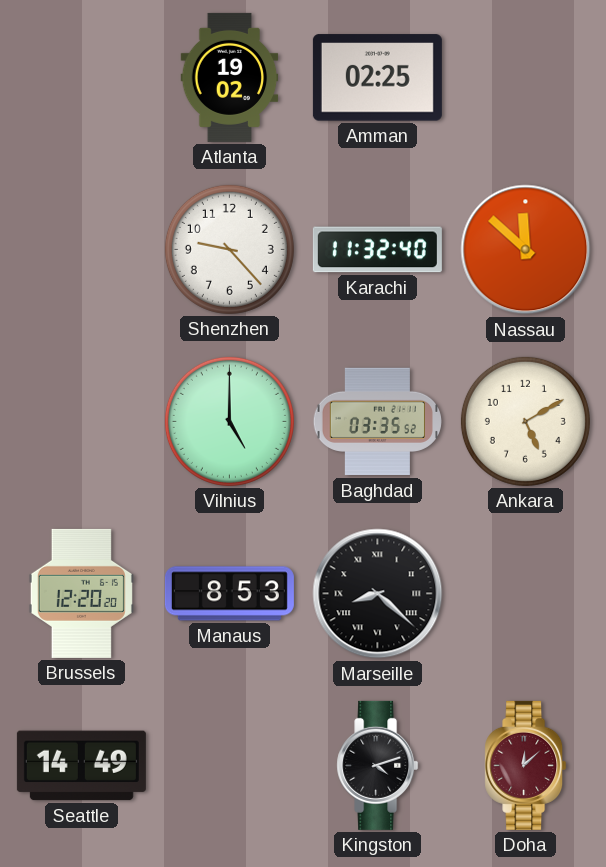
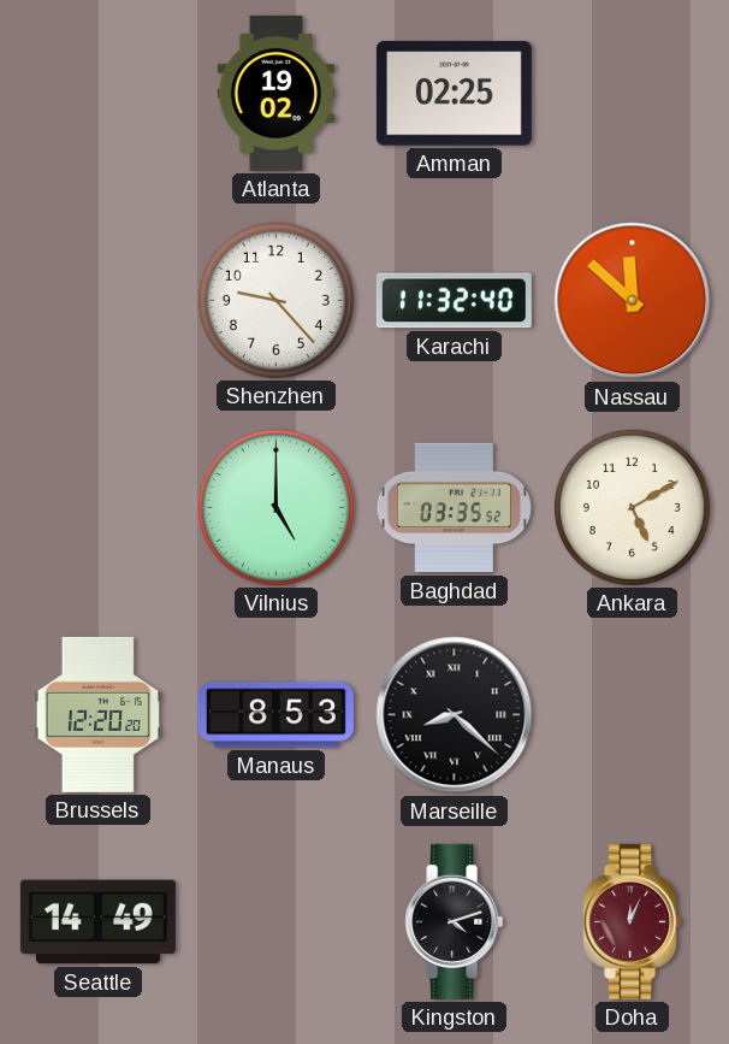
Doha: 12:08 -> 12:04 (633, 921)
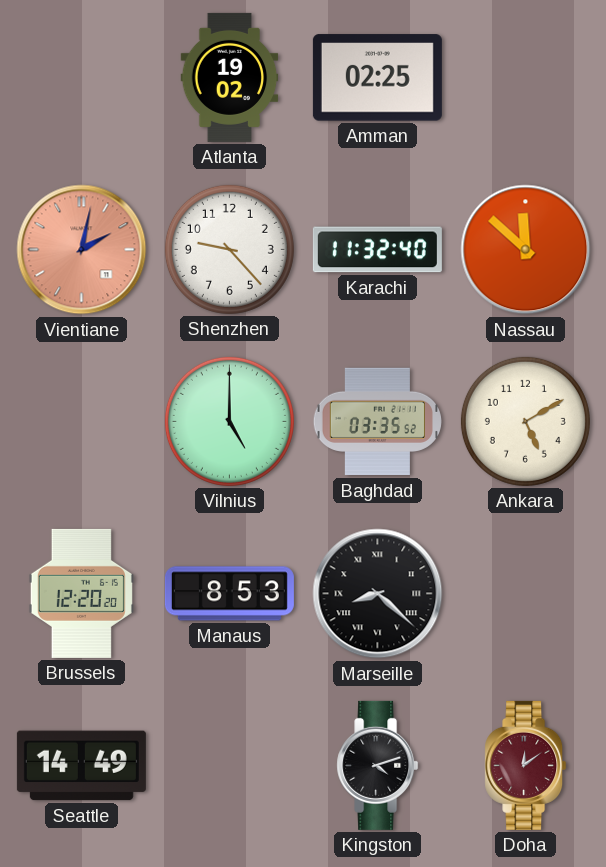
Vientiane: none -> 2:02 (82, 250)
Doha: 12:04 -> 12:09 (526, 765)
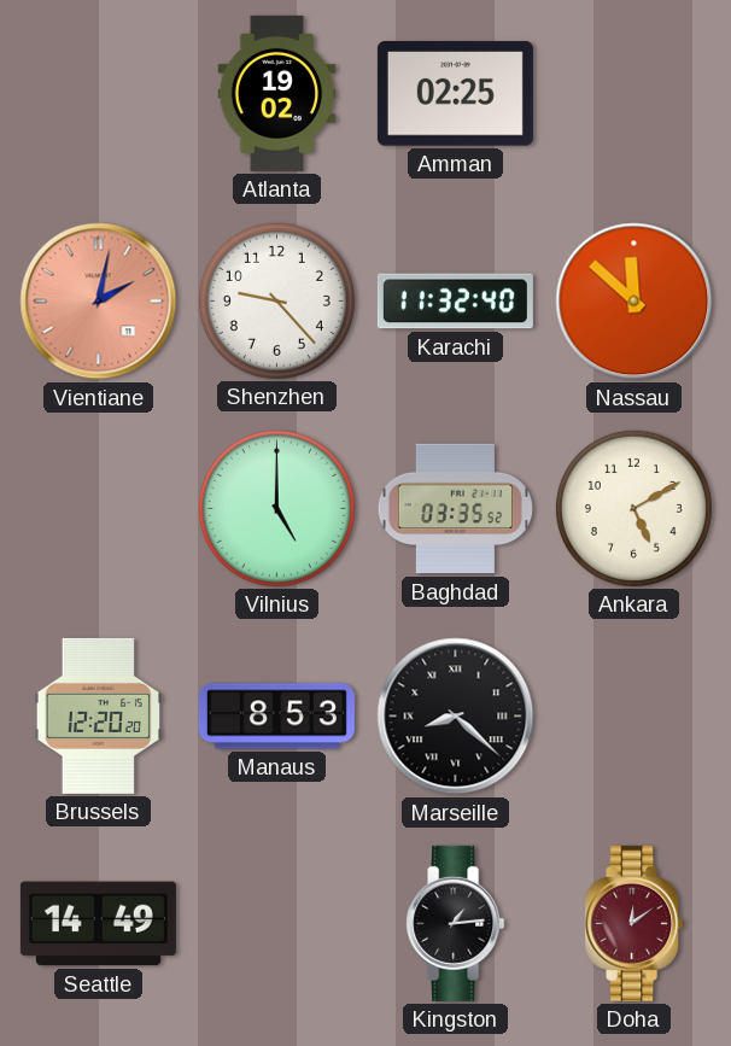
Kingston: 4:12 -> 1:14 (456, 923)
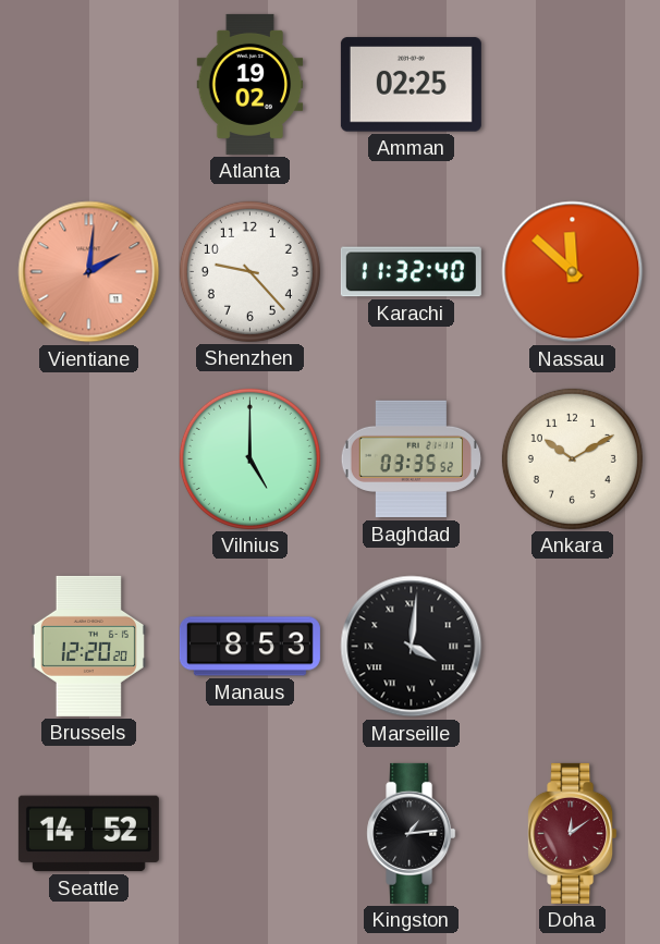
Vientiane: 2:02 -> 2:01 (89, 272)
Ankara: 5:10 -> 10:10 (572, 458)
Marseille: 8:22 -> 4:01 (412, 647)
Seattle: 14:49 -> 14:52 (88, 834)
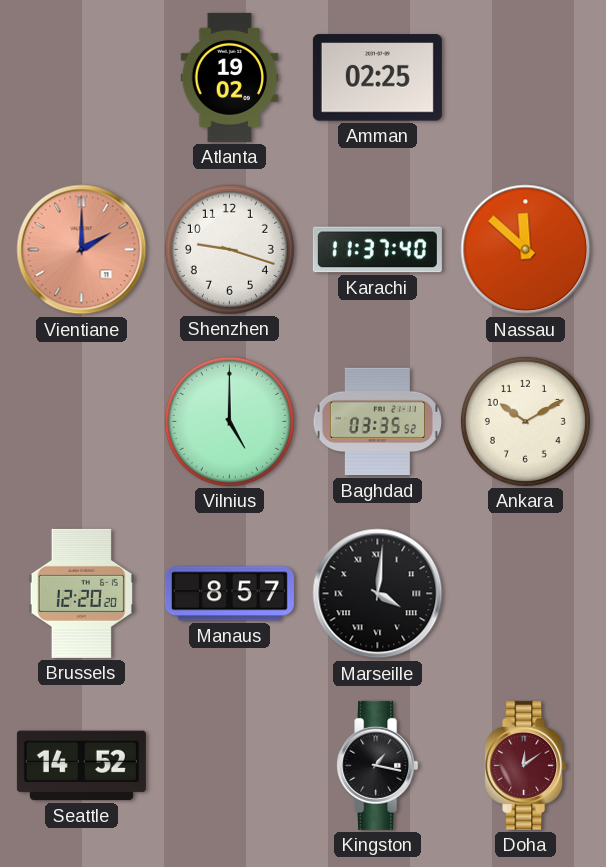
Vientiane: 2:01 -> 2:00 (82, 250)
Shenzhen: 9:23 -> 9:18 (229, 249)
Karachi: 11:32 -> 11:37 (377, 250)
Manaus: 8:53 -> 8:57 (229, 594)
Kingston: 1:14 -> 1:17 (378, 765)
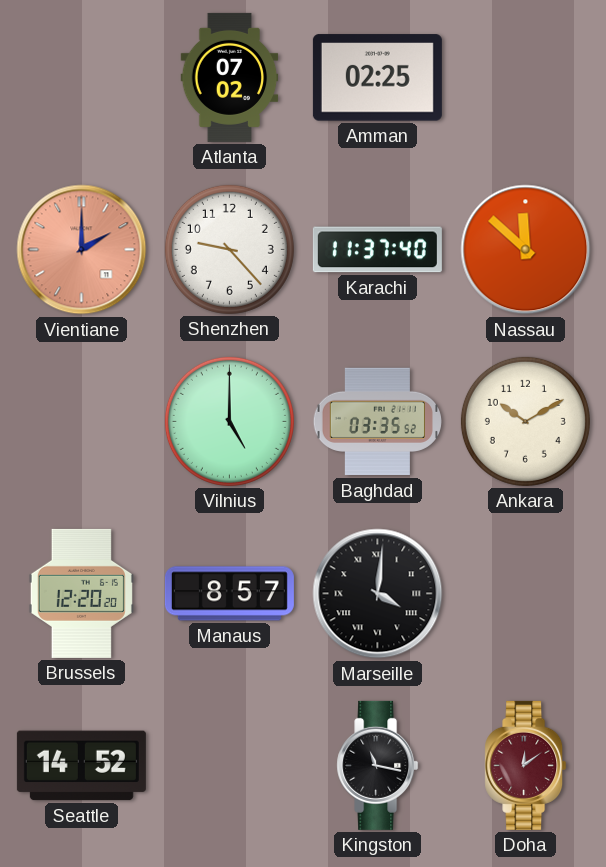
Atlanta: 19:02 -> 07:02 (230, 77)
Shenzhen: 9:18 -> 9:23 (229, 249)
Kingston: 1:17 -> 11:17 (378, 765)
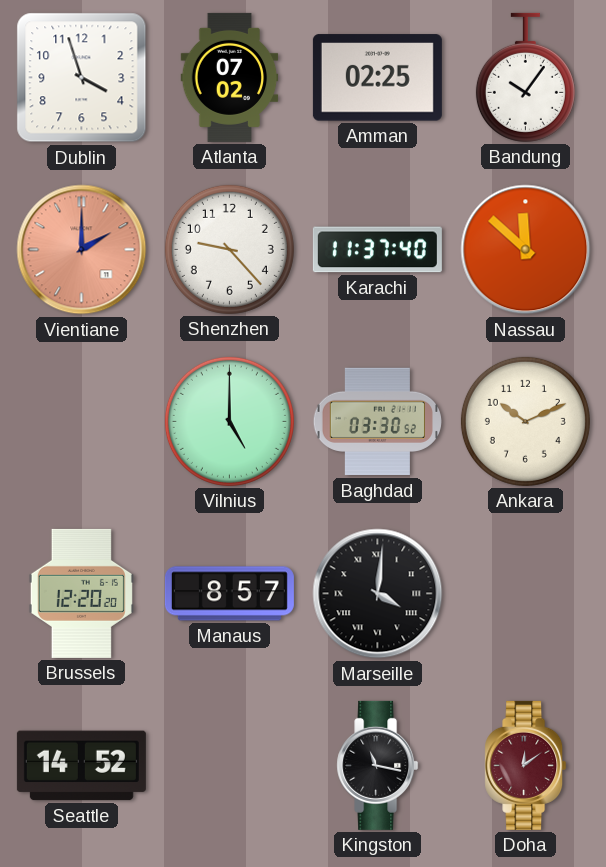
Dublin: none -> 3:57 (82, 78)
Bandung: none -> 10:06 (525, 77)
Baghdad: 03:35 -> 03:30 (377, 422)
Ankara: 10:10 -> 10:11 (525, 421)
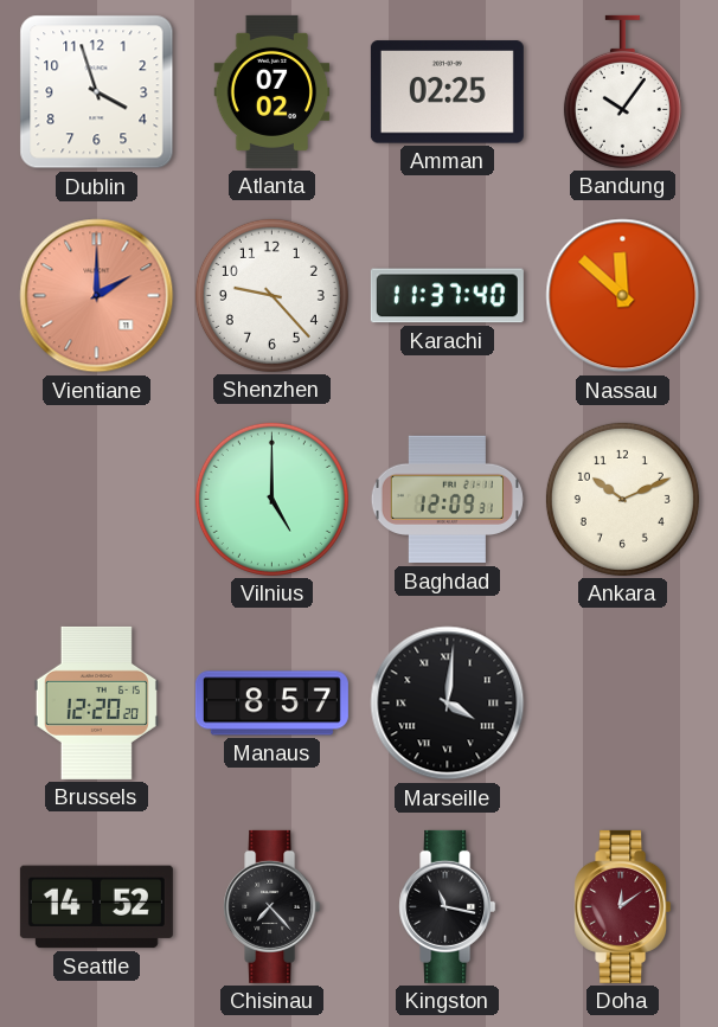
Baghdad: 03:30 -> 12:09 (447, 500)
Chisinau: none -> 7:23 (273, 906)
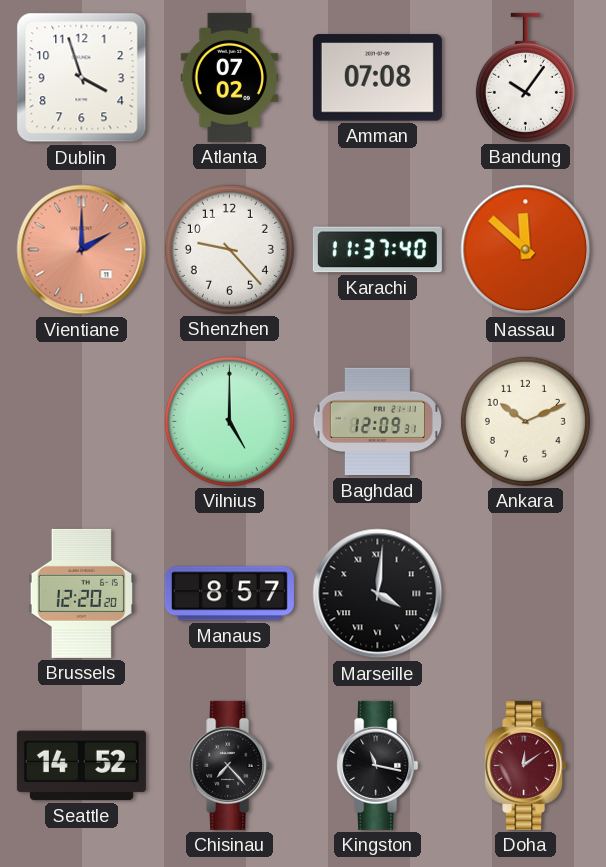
Amman: 02:25 -> 07:08 (377, 78)
